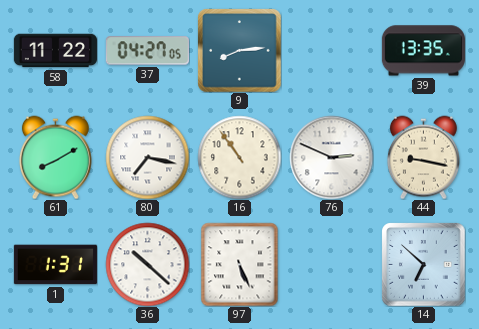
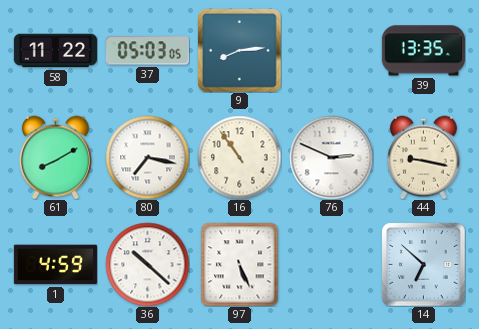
37: 04:27 -> 05:03 (147, 51)
1: 1:31 -> 4:59 (55, 265)
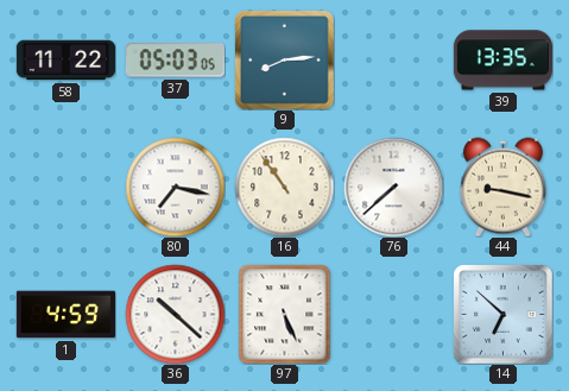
61: 8:10 -> none (55, 157)
76: 2:49 -> 7:38 (393, 187)
